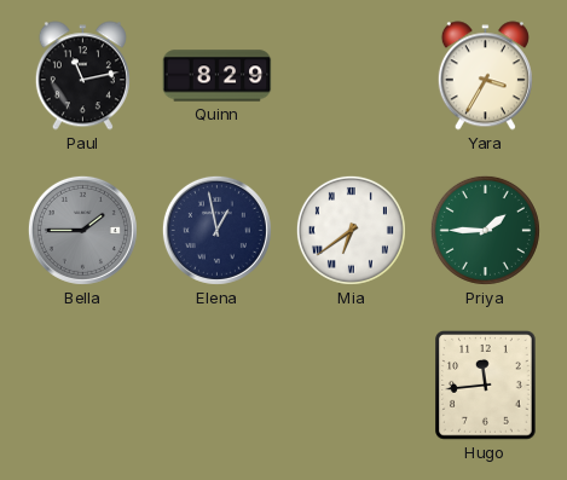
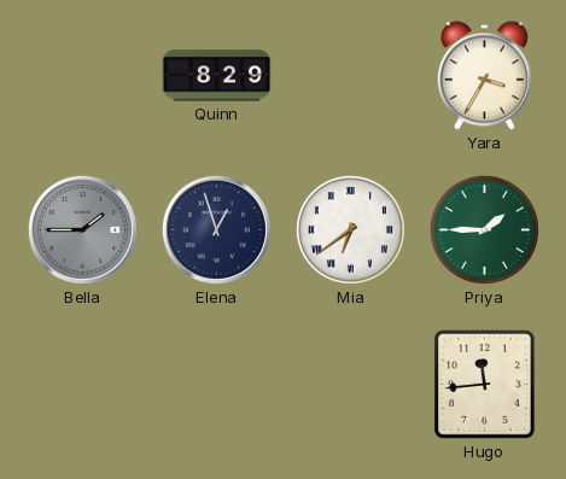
Paul: 11:13 -> none (82, 76)
Elena: 12:58 -> 12:57 (216, 229)
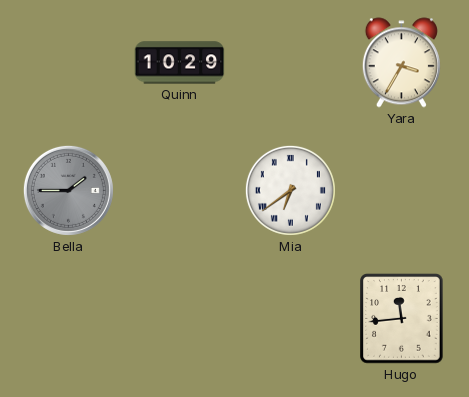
Quinn: 8:29 -> 10:29 (180, 63)
Elena: 12:57 -> none (216, 229)
Priya: 1:45 -> none (484, 229)
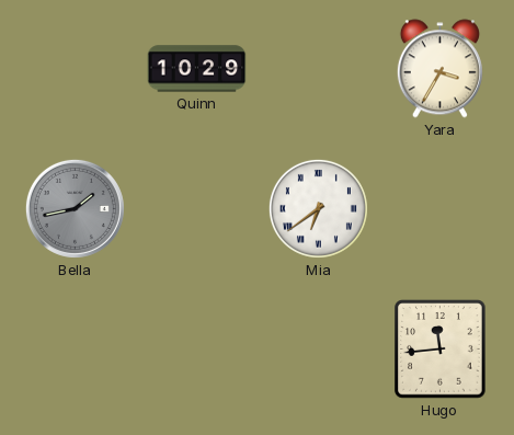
Bella: 1:45 -> 1:43 (75, 208)
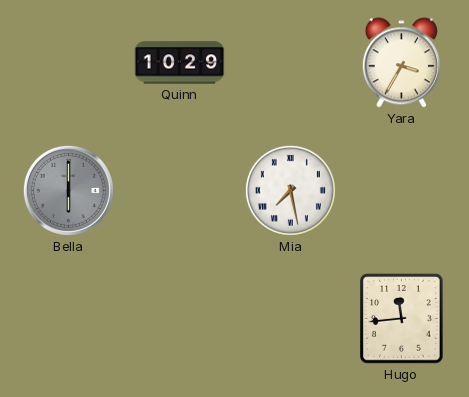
Bella: 1:43 -> 6:00 (68, 190)
Mia: 6:39 -> 7:28 (290, 190)
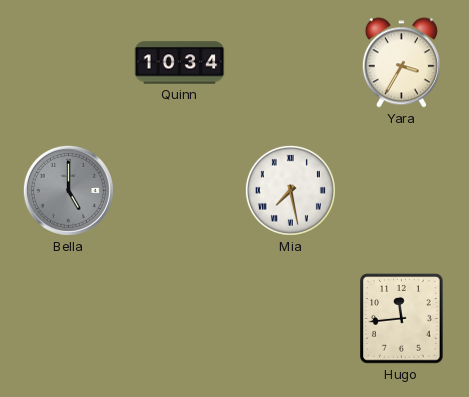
Quinn: 10:29 -> 10:34 (180, 63)
Bella: 6:00 -> 5:00 (68, 190)
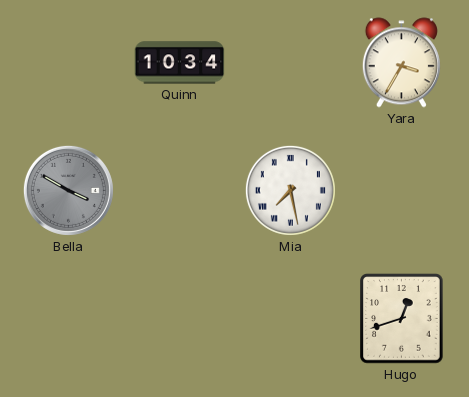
Bella: 5:00 -> 3:50 (68, 190)
Hugo: 11:44 -> 12:42 (402, 319)
